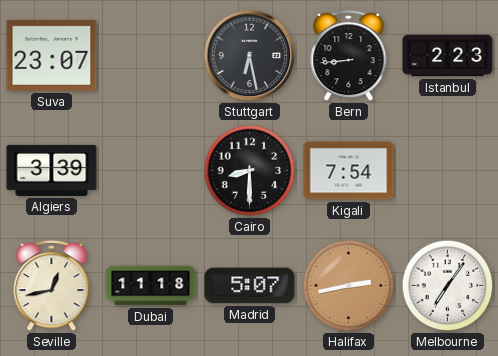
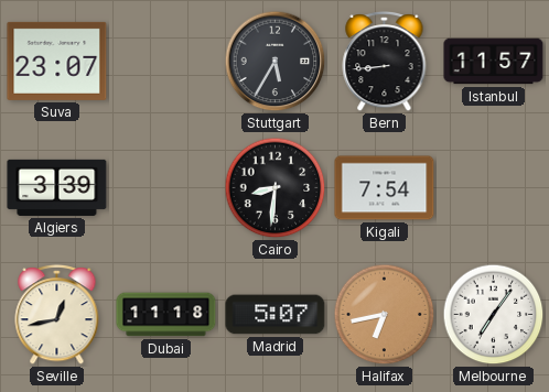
Stuttgart: 6:28 -> 5:35 (276, 62)
Istanbul: 2:23 -> 11:57 (494, 62)
Cairo: 8:30 -> 8:31 (276, 188)
Halifax: 2:43 -> 6:43 (385, 315)
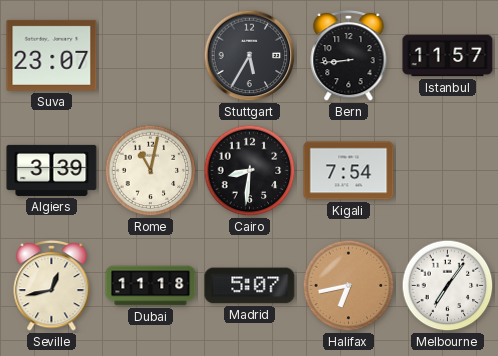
Rome: none -> 11:02 (151, 171)
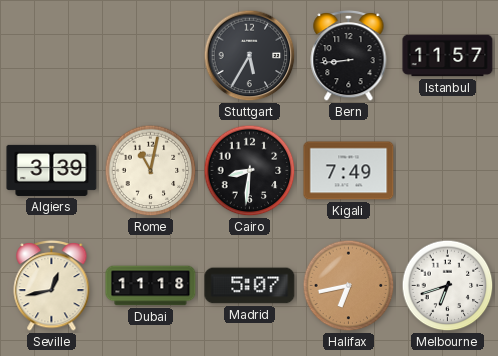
Suva: 23:07 -> none (52, 55)
Kigali: 7:54 -> 7:49 (349, 171)
Melbourne: 7:06 -> 6:42 (448, 286)
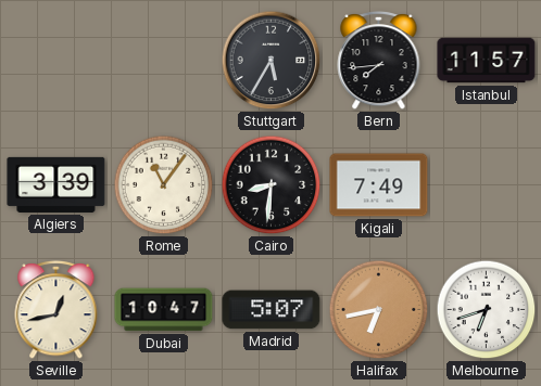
Bern: 8:44 -> 7:44 (379, 60)
Rome: 11:02 -> 11:06 (164, 185)
Dubai: 11:18 -> 10:47 (164, 310)
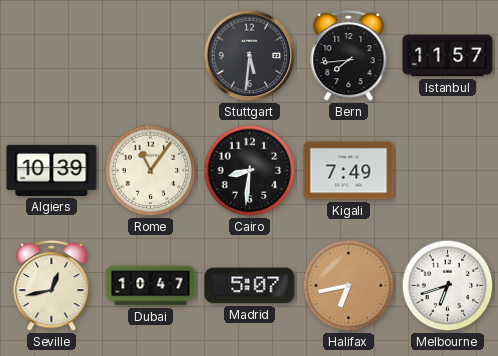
Stuttgart: 5:35 -> 5:31 (250, 56)
Algiers: 3:39 -> 10:39 (52, 170)
